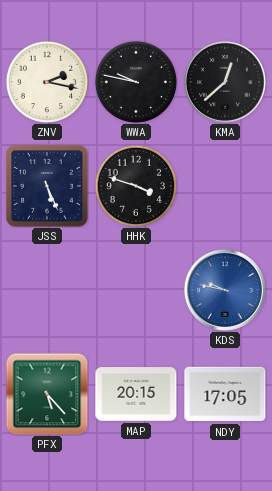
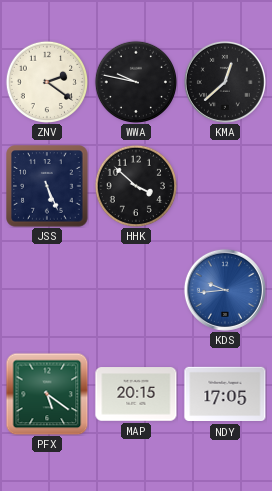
ZNV: 2:17 -> 2:21 (46, 81)
HHK: 3:48 -> 3:52 (135, 185)
KDS: 9:47 -> 9:44 (225, 290)
PFX: 5:23 -> 5:21 (47, 394)
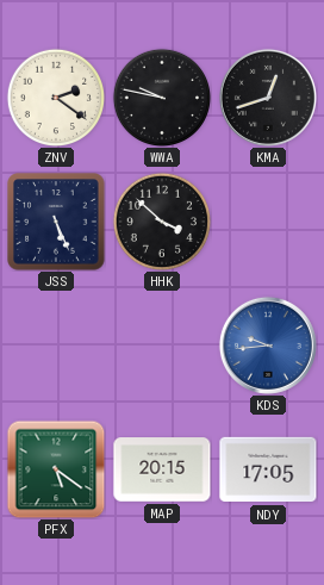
KMA: 12:38 -> 12:42 (268, 98)
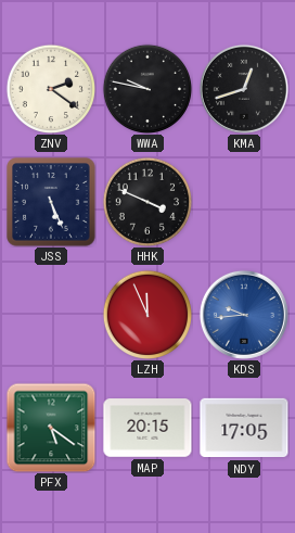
HHK: 3:52 -> 3:49 (146, 201)
LZH: none -> 11:56 (146, 314)
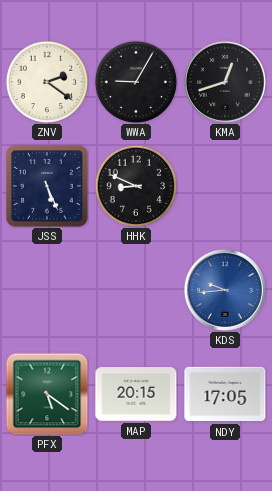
WWA: 9:47 -> 9:05 (135, 81)
HHK: 3:49 -> 8:49 (135, 185)
LZH: 11:56 -> none (146, 314)
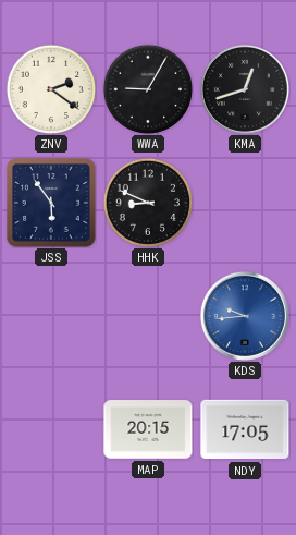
JSS: 5:26 -> 5:54 (51, 203)
PFX: 5:21 -> none (47, 394)
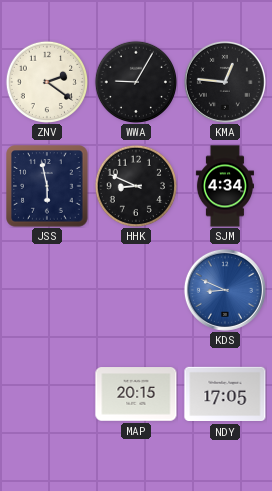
KMA: 12:42 -> 12:46 (225, 82)
JSS: 5:54 -> 5:58 (47, 186)
SJM: none -> 4:34 (225, 186)
KDS: 9:44 -> 8:49 (225, 290)
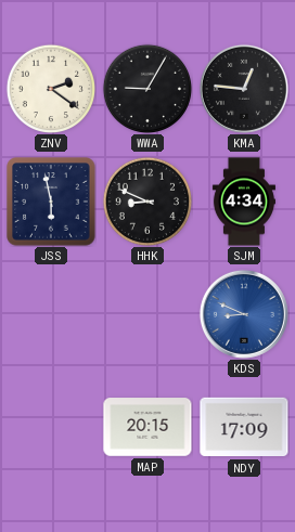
NDY: 17:05 -> 17:09 (244, 427)
